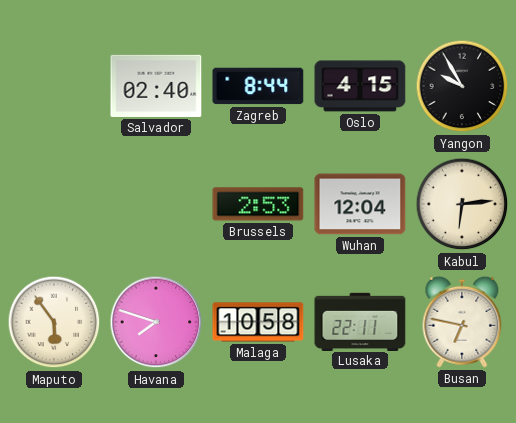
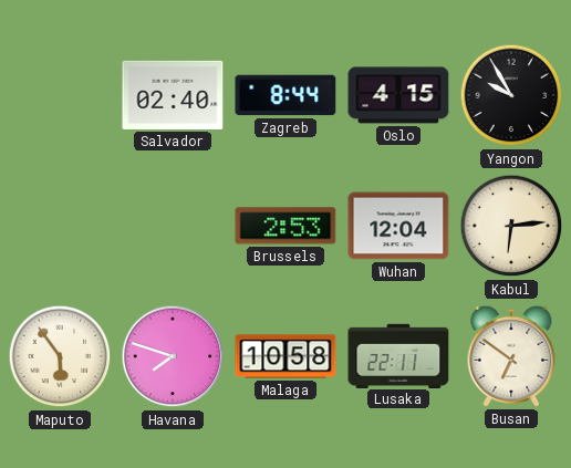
Busan: 6:47 -> 6:51 (511, 356)
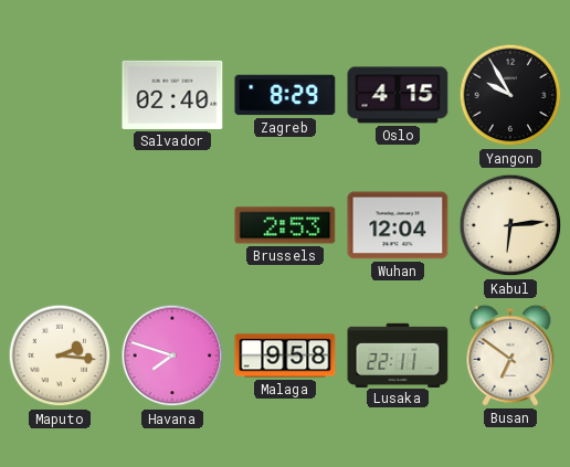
Zagreb: 8:44 -> 8:29 (285, 95)
Maputo: 5:54 -> 2:16 (60, 355)
Malaga: 10:58 -> 9:58 (285, 355)
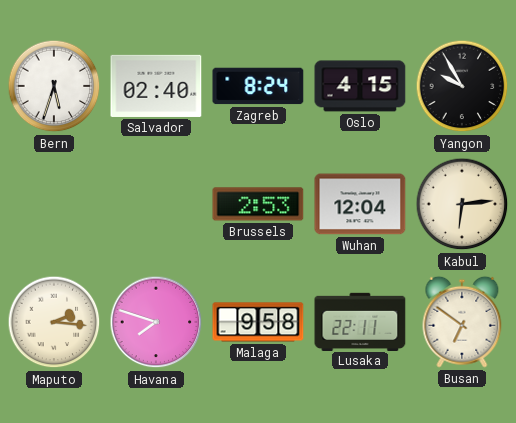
Bern: none -> 5:33 (54, 86)
Zagreb: 8:29 -> 8:24 (258, 86)
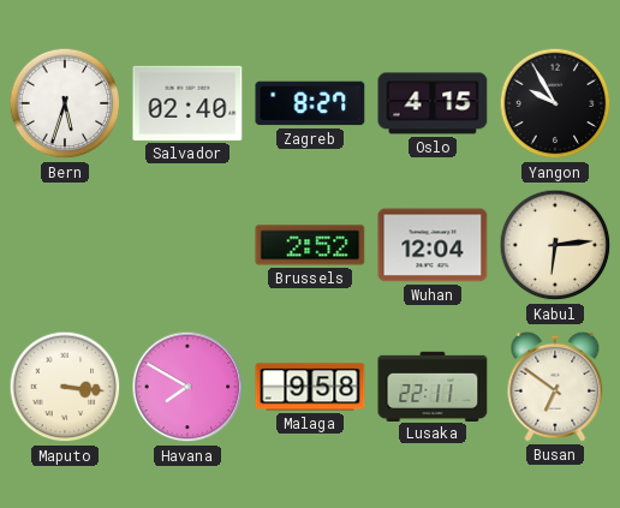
Zagreb: 8:24 -> 8:27 (310, 103)
Brussels: 2:53 -> 2:52 (310, 245)
Maputo: 2:16 -> 3:16 (65, 387)
Havana: 7:48 -> 7:50 (187, 387)
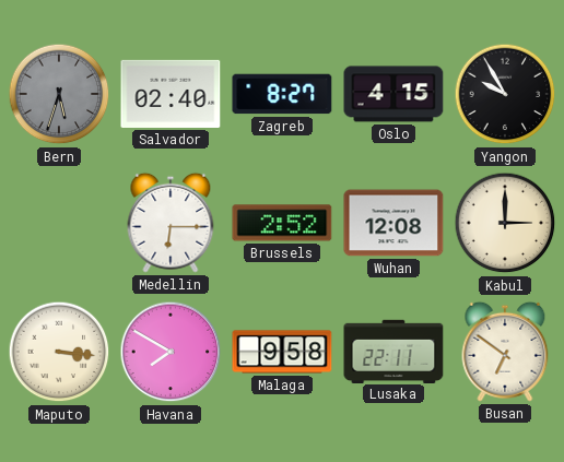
Bern dial: white -> grey (59, 94)
Medellin: none -> 6:15 (171, 223)
Wuhan: 12:04 -> 12:08 (393, 223)
Kabul: 6:14 -> 3:00 (505, 223)
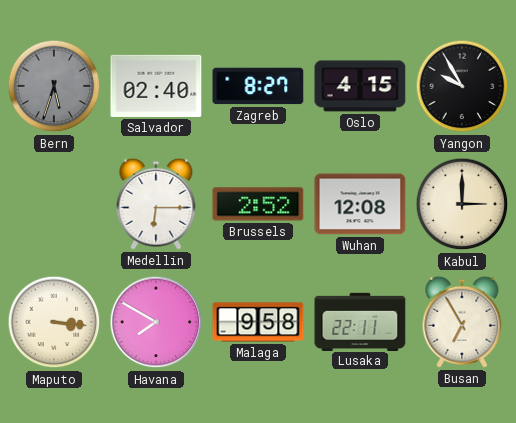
Busan: 6:51 -> 6:55 (462, 322)
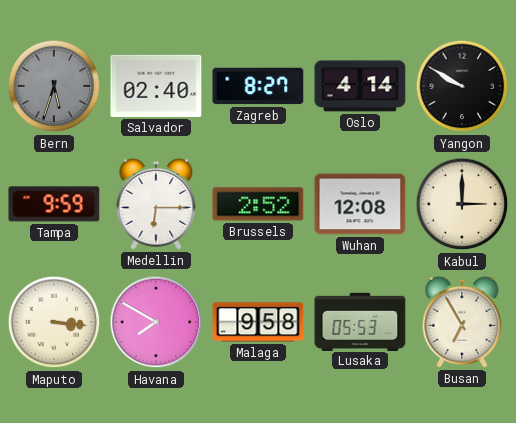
Oslo: 4:15 -> 4:14 (360, 86)
Yangon: 9:55 -> 9:50 (462, 86)
Tampa: none -> 9:59 (54, 204)
Lusaka: 22:11 -> 05:53 (360, 321)
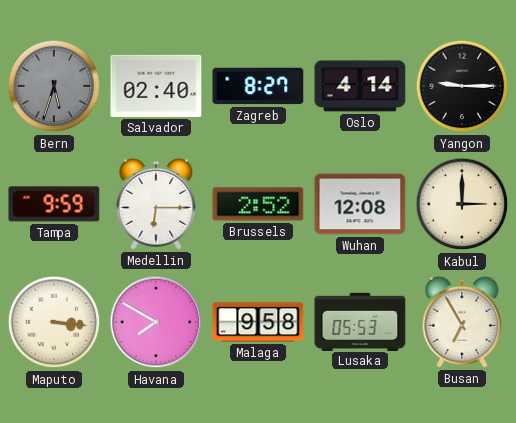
Yangon: 9:50 -> 9:15 (462, 86)
